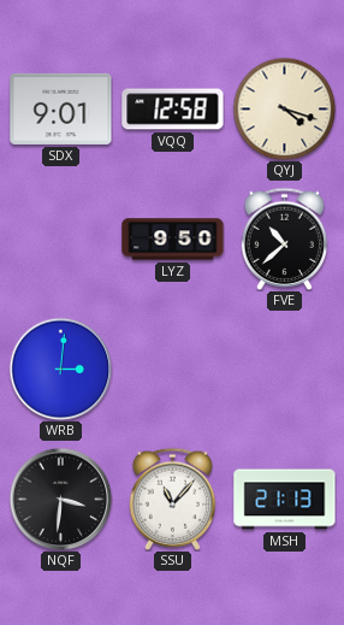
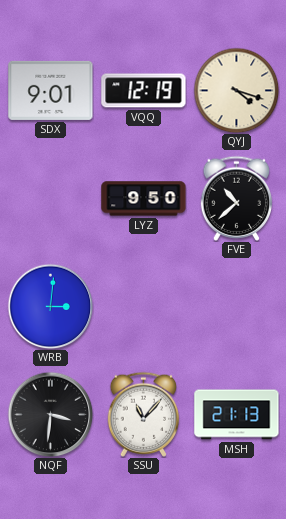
VQQ: 12:58 -> 12:19 (144, 91)
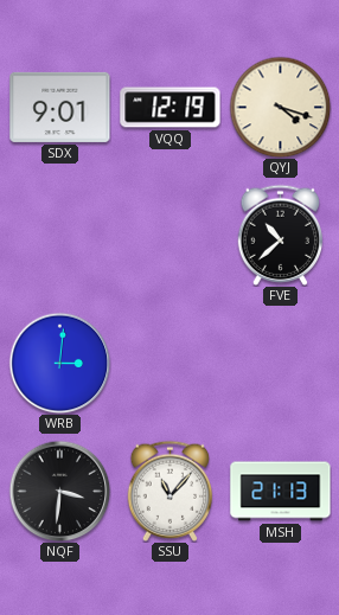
LYZ: 9:50 -> none (144, 199)
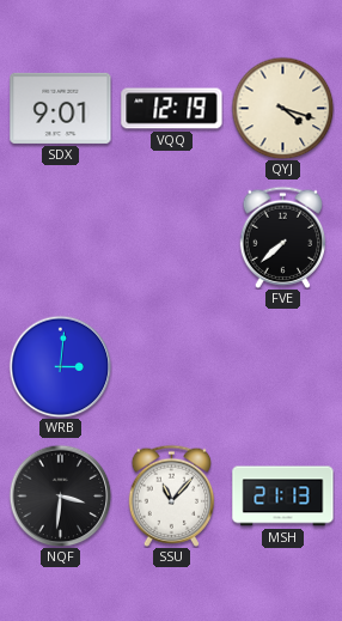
FVE: 10:38 -> 7:38 (283, 237)
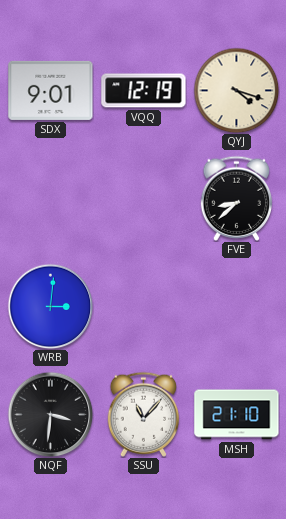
FVE: 7:38 -> 8:38 (237, 198)
MSH: 21:13 -> 21:10 (237, 415)
